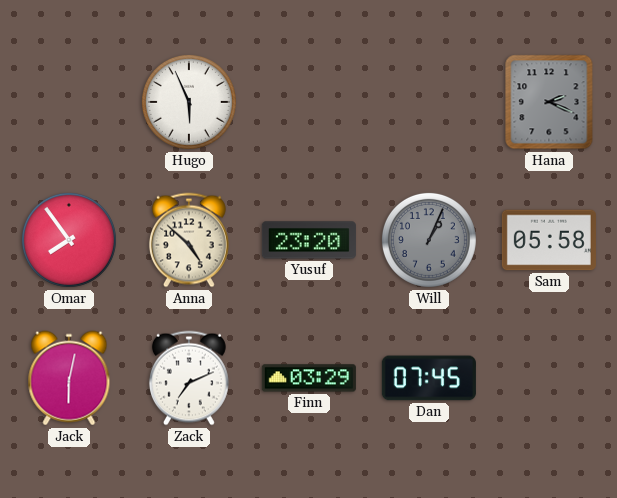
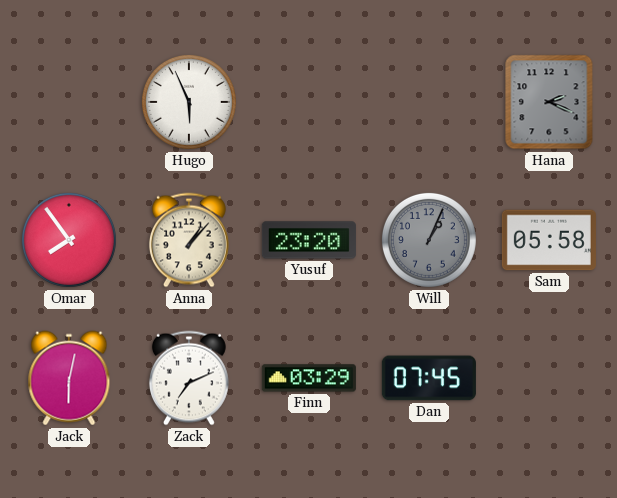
Anna: 4:52 -> 1:07 (189, 240)
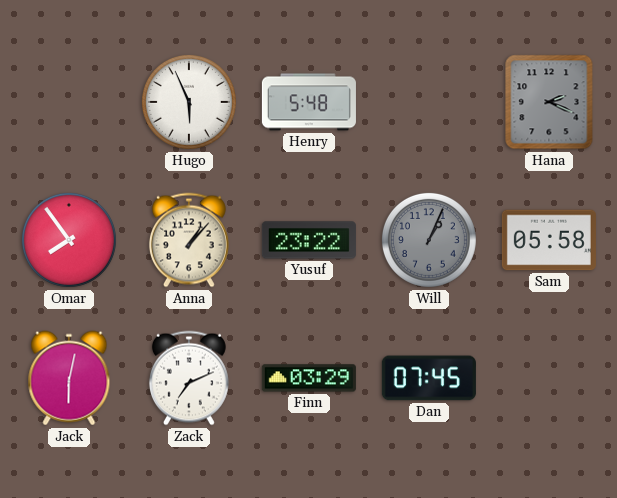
Henry: none -> 5:48 (309, 102)
Yusuf: 23:20 -> 23:22 (309, 240)
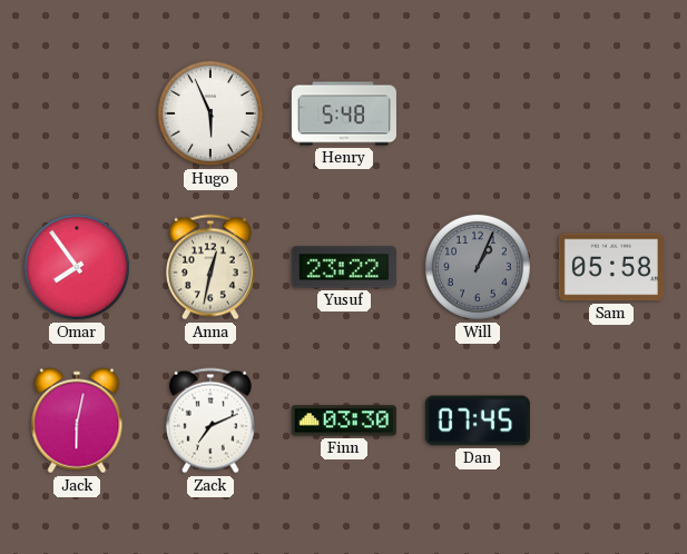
Hana: 2:19 -> none (549, 102)
Anna: 1:07 -> 12:32 (210, 267)
Finn: 03:29 -> 03:30 (344, 421)
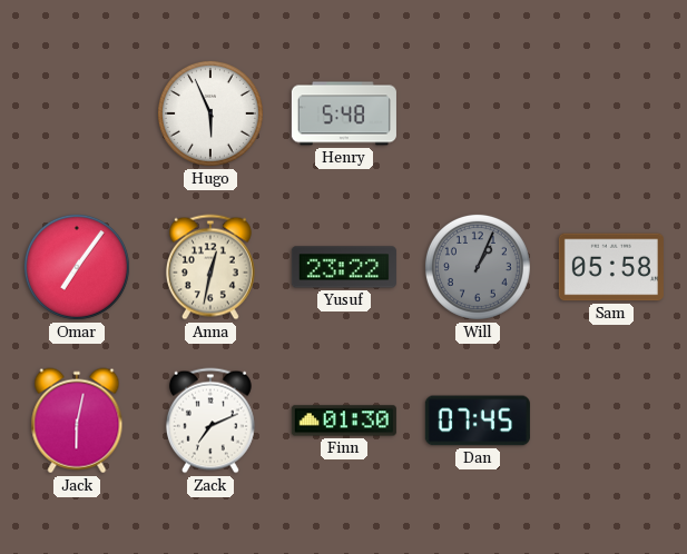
Omar: 7:54 -> 7:06 (77, 267)
Finn: 03:30 -> 01:30 (344, 421)
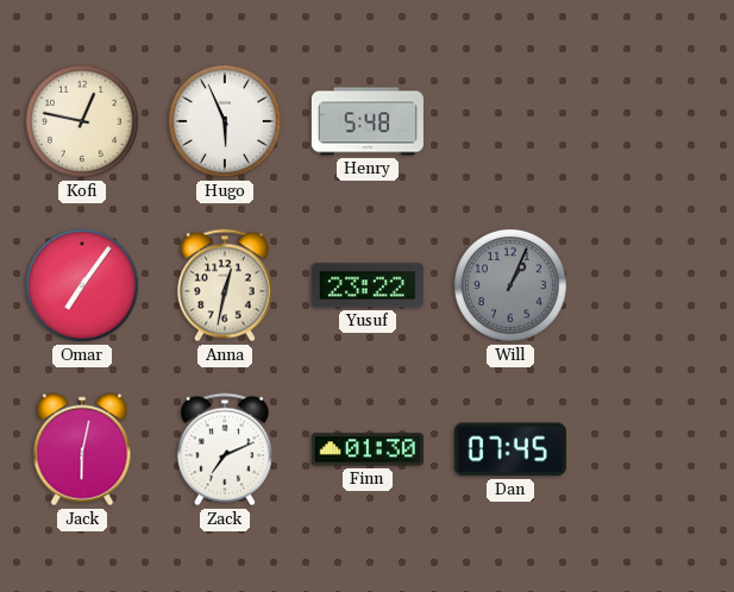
Kofi: none -> 12:47 (82, 121)
Sam: 05:58 -> none (611, 267)
